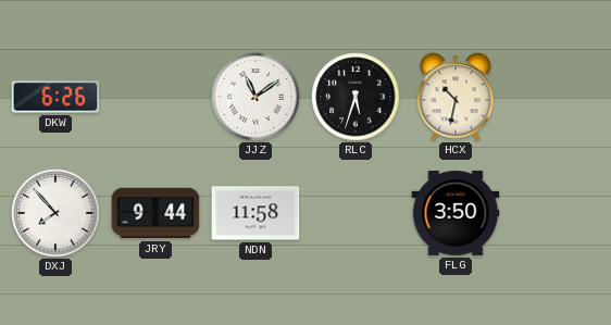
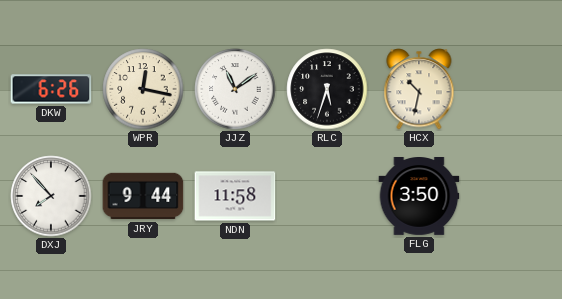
WPR: none -> 12:17 (143, 89)
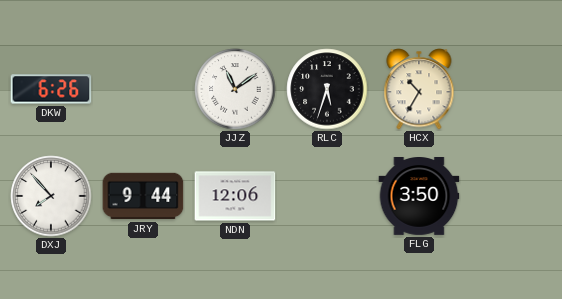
WPR: 12:17 -> none (143, 89)
HCX: 10:32 -> 10:35 (419, 89)
NDN: 11:58 -> 12:06 (235, 196)
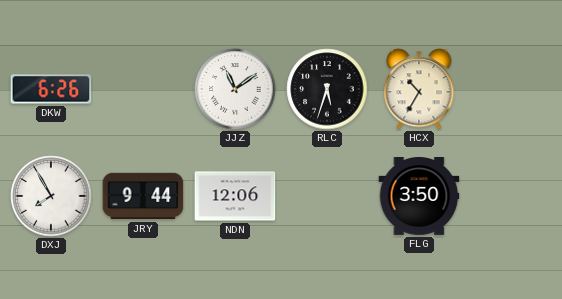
DXJ: 7:53 -> 7:55 (51, 196)
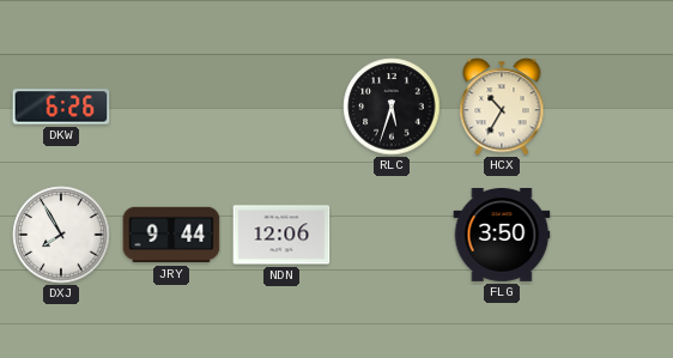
JJZ: 11:09 -> none (235, 89)
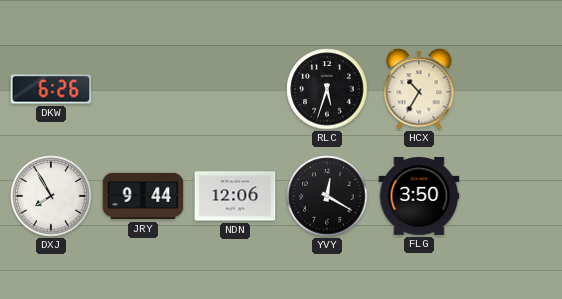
YVY: none -> 12:20 (327, 196)
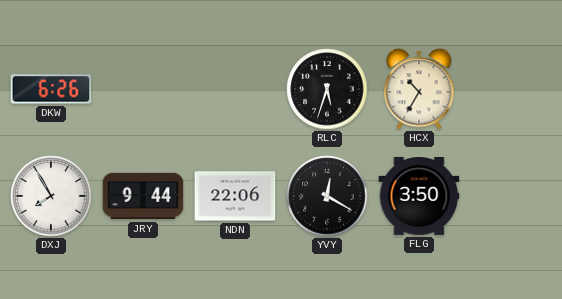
NDN: 12:06 -> 22:06 (235, 196)
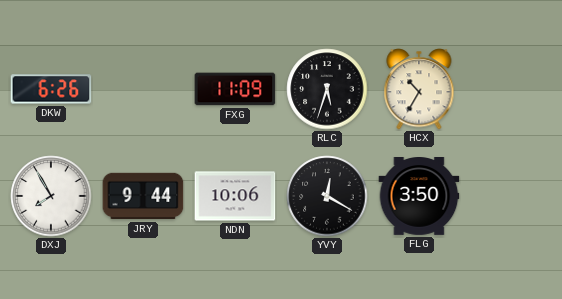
FXG: none -> 11:09 (235, 89)
NDN: 22:06 -> 10:06 (235, 196)
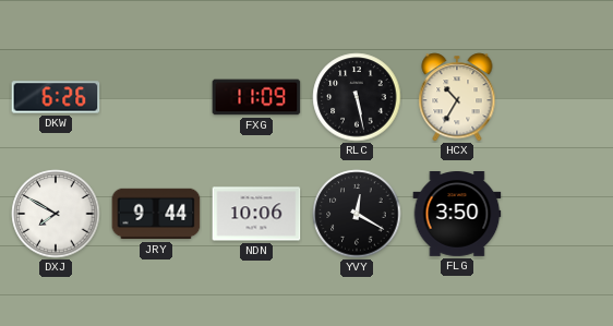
RLC: 5:33 -> 5:28 (357, 97)
DXJ: 7:55 -> 7:50 (56, 214)
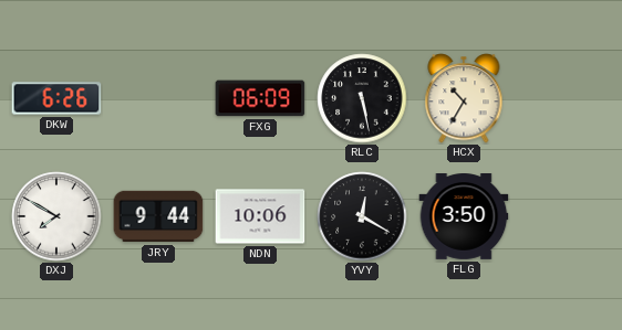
FXG: 11:09 -> 06:09 (260, 98)
